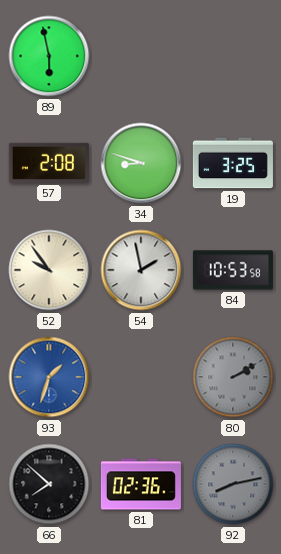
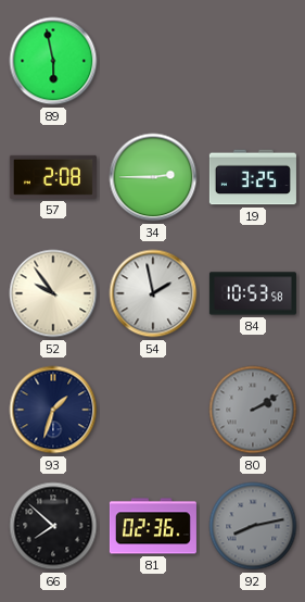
34: 8:48 -> 2:45 (153, 177)
93 dial: blue -> navy (53, 410)
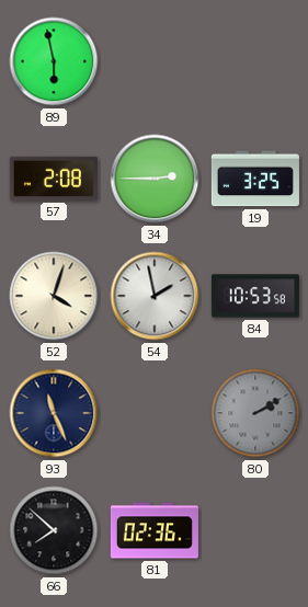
52: 9:54 -> 4:03 (54, 296)
93: 1:33 -> 11:26 (54, 413)
92: 8:13 -> none (253, 526)
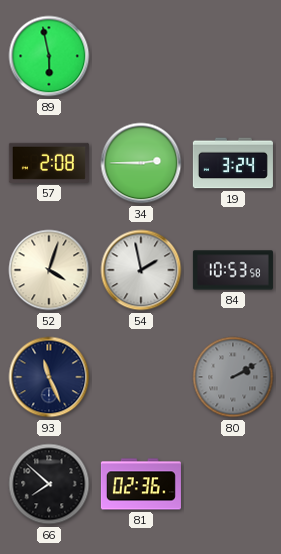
19: 3:25 -> 3:24 (233, 163)
